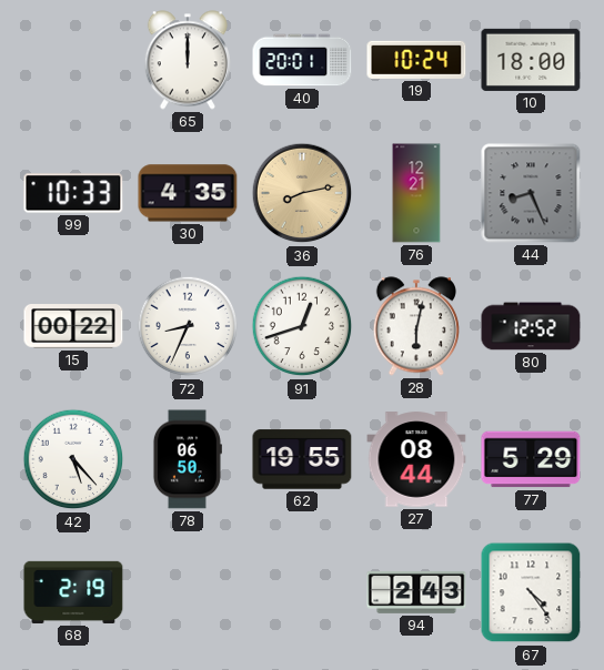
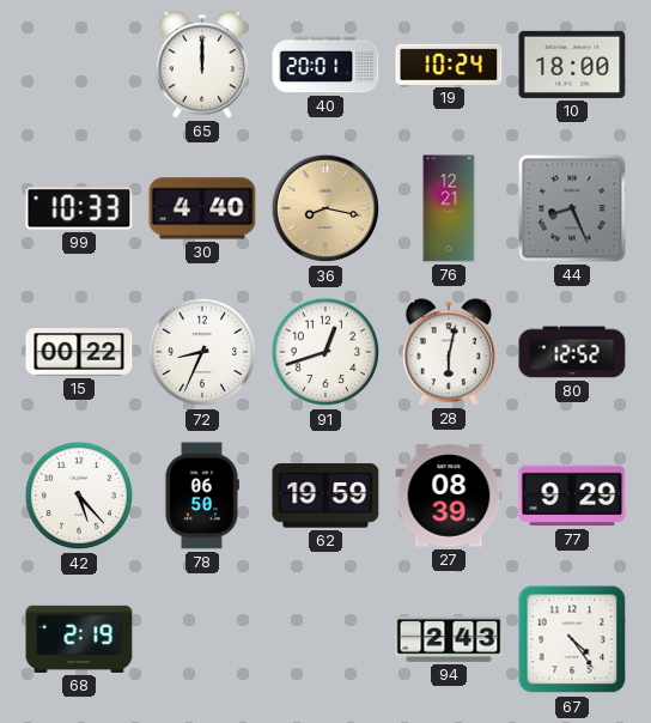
30: 4:35 -> 4:40 (202, 208)
36: 8:13 -> 8:17 (325, 208)
62: 19:55 -> 19:59 (325, 496)
27: 08:44 -> 08:39 (449, 496)
77: 5:29 -> 9:29 (572, 496)
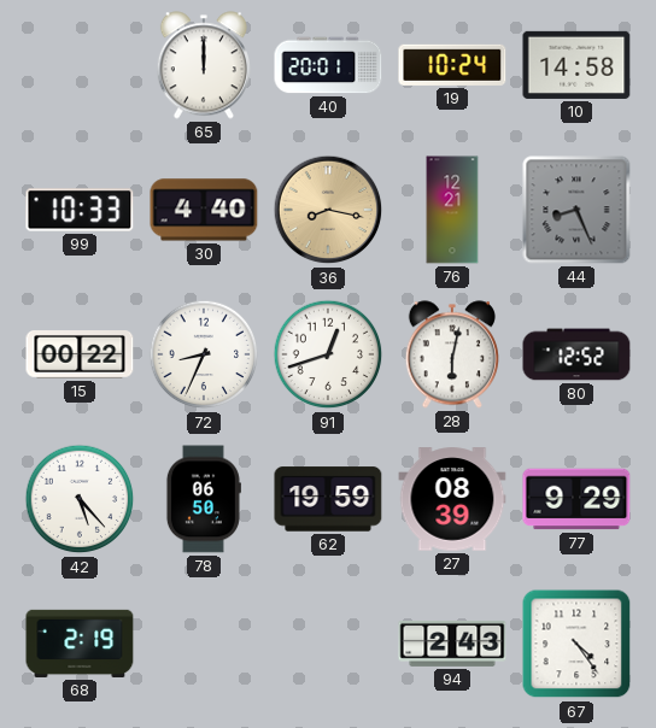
10: 18:00 -> 14:58 (576, 65)
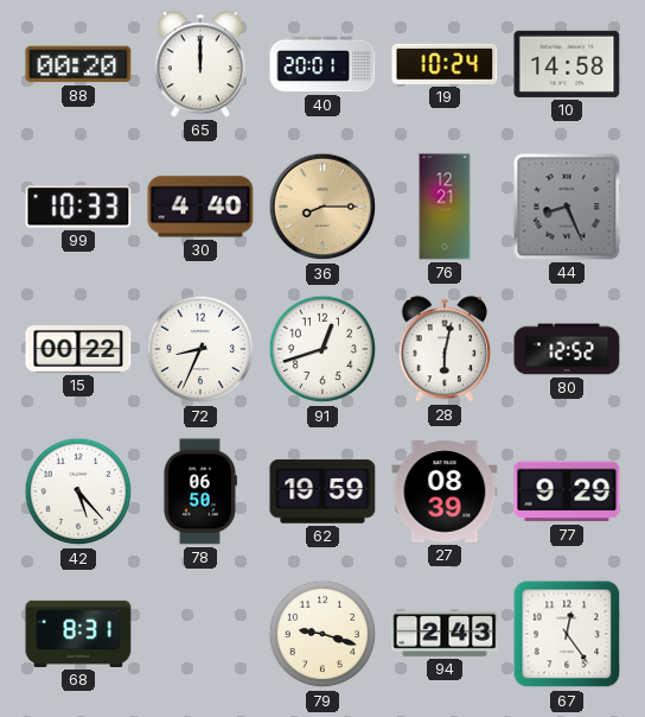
88: none -> 00:20 (78, 64)
36: 8:17 -> 8:15 (322, 207)
68: 2:19 -> 8:31 (78, 634)
79: none -> 9:18 (322, 634)
67: 4:24 -> 12:24 (567, 634)
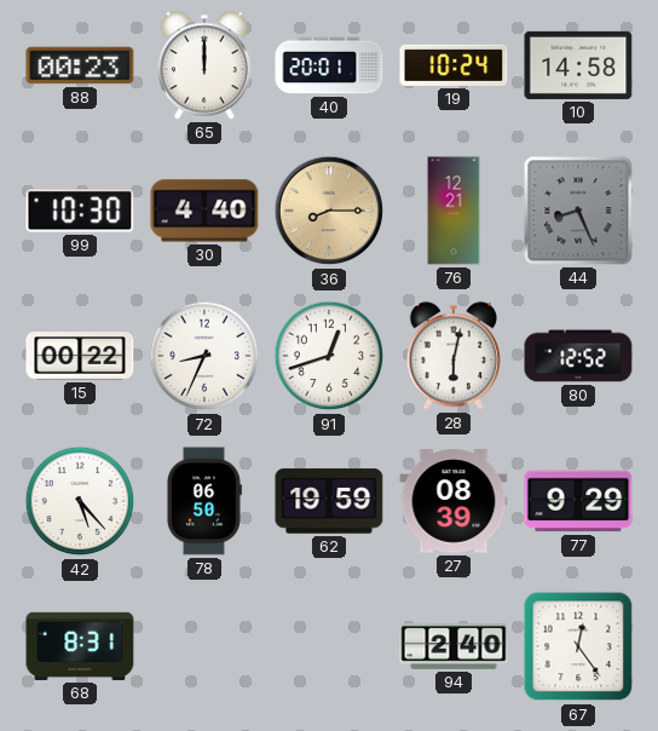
88: 00:20 -> 00:23 (80, 65)
99: 10:33 -> 10:30 (80, 211)
79: 9:18 -> none (322, 634)
94: 2:43 -> 2:40 (454, 646)
